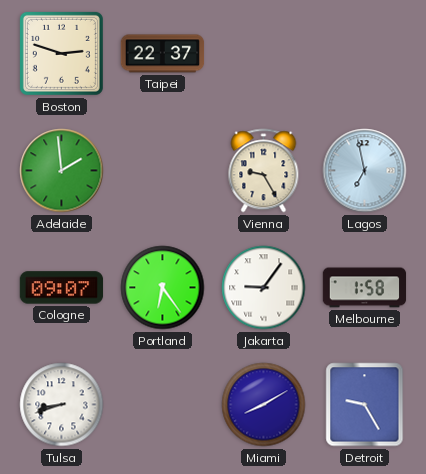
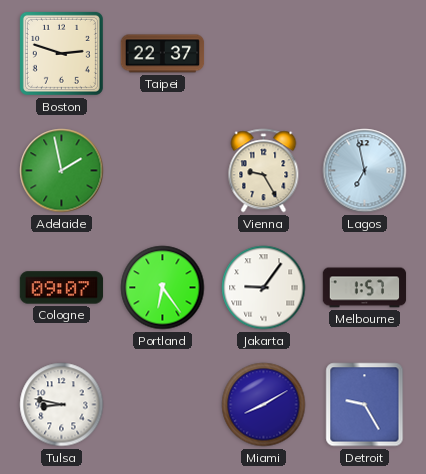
Adelaide: 1:59 -> 1:58 (62, 171)
Melbourne: 1:58 -> 1:57 (365, 288)
Tulsa: 8:42 -> 8:47 (62, 405)
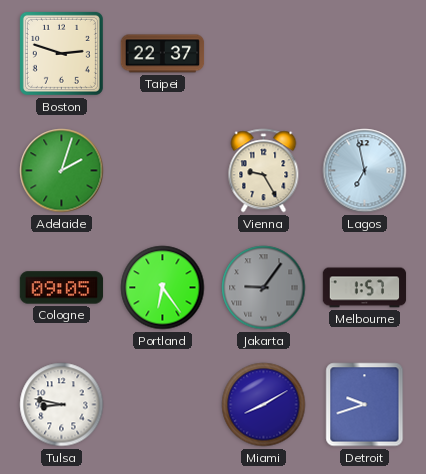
Adelaide: 1:58 -> 2:03 (62, 171)
Cologne: 09:07 -> 09:05 (62, 288)
Jakarta dial: white -> grey (264, 288)
Detroit: 9:25 -> 9:42 (365, 405)
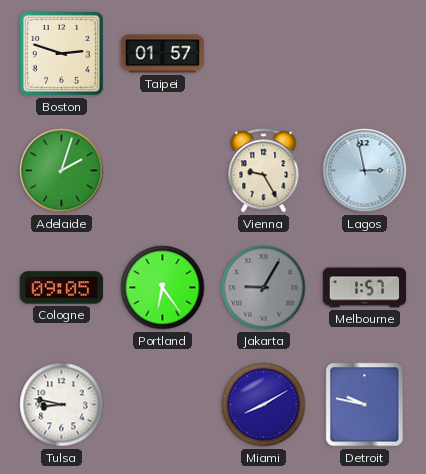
Taipei: 22:37 -> 01:57 (163, 54)
Lagos: 6:58 -> 2:58 (365, 171)
Jakarta: 9:06 -> 9:05 (264, 288)
Detroit: 9:42 -> 9:47 (365, 405)
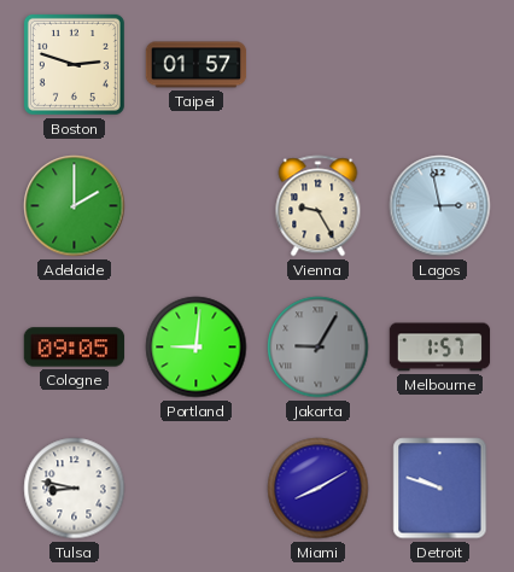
Adelaide: 2:03 -> 2:00 (75, 206)
Portland: 6:24 -> 9:01 (197, 348)
Detroit: 9:47 -> 9:48 (440, 489)
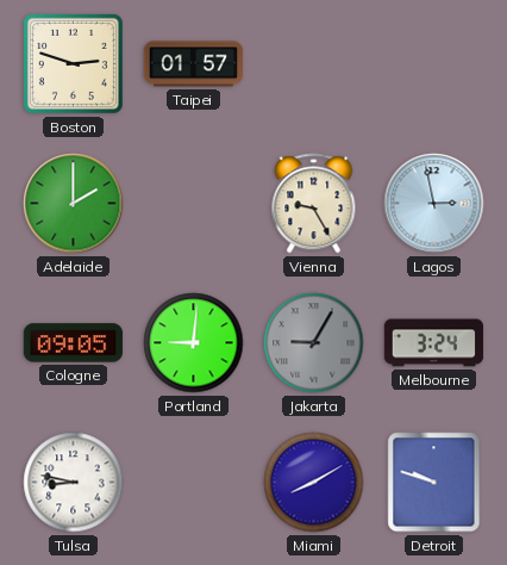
Melbourne: 1:57 -> 3:24 (434, 343)
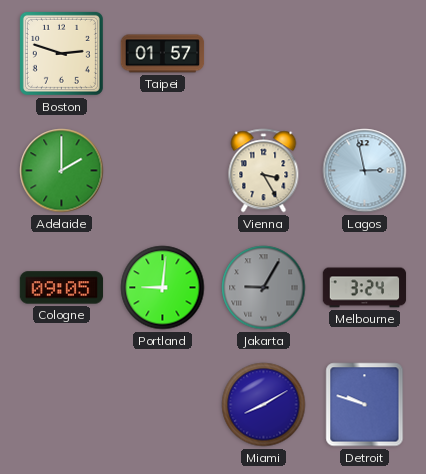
Vienna: 9:25 -> 3:25 (264, 171)
Tulsa: 8:47 -> none (74, 483)
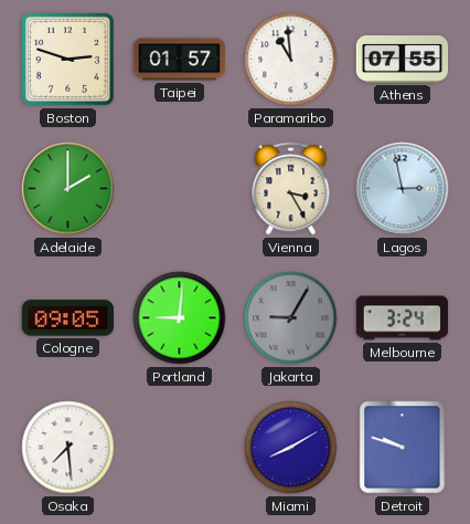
Paramaribo: none -> 10:59 (291, 60)
Athens: none -> 07:55 (403, 60)
Osaka: none -> 7:29 (68, 448)
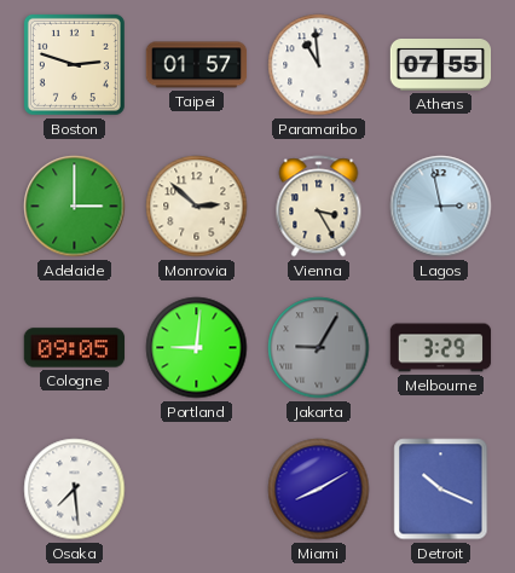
Adelaide: 2:00 -> 3:00 (75, 207)
Monrovia: none -> 2:52 (197, 207)
Melbourne: 3:24 -> 3:29 (441, 348)
Detroit: 9:48 -> 10:19 (441, 490)
